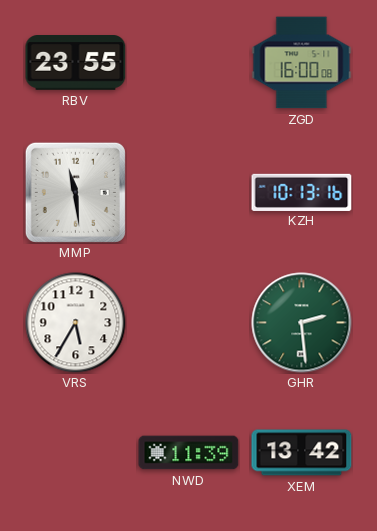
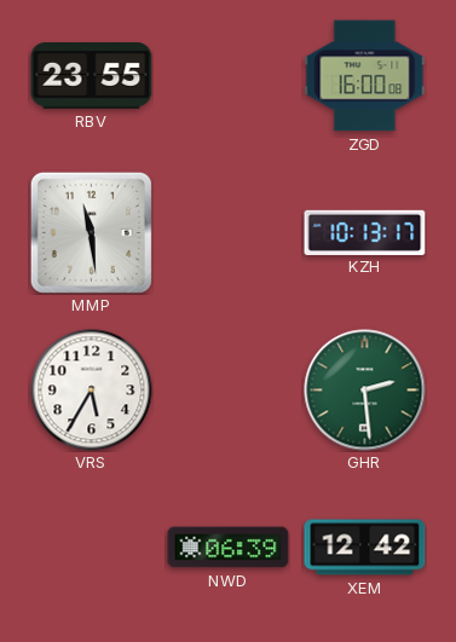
KZH: 10:13:16 -> 10:13:17 (365, 232)
NWD: 11:39 -> 06:39 (229, 548)
XEM: 13:42 -> 12:42 (365, 548)
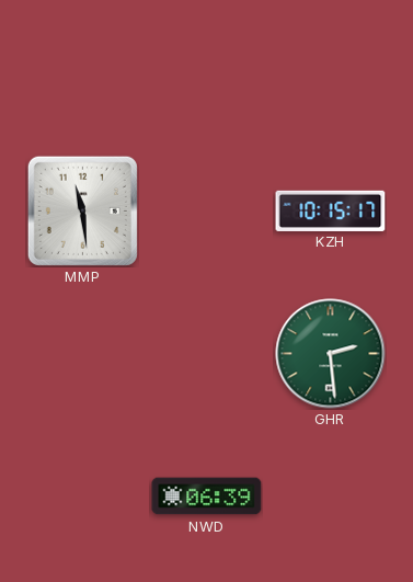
RBV: 23:55 -> none (92, 76)
ZGD: 16:00 -> none (365, 76)
KZH: 10:13 -> 10:15 (331, 210)
VRS: 5:35 -> none (92, 391)
XEM: 12:42 -> none (365, 548)
